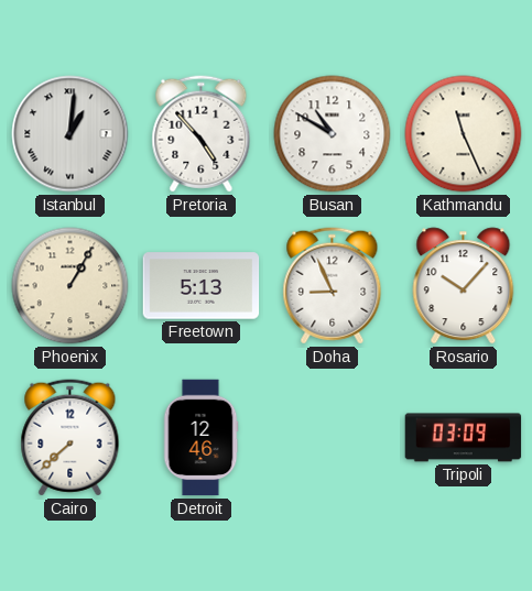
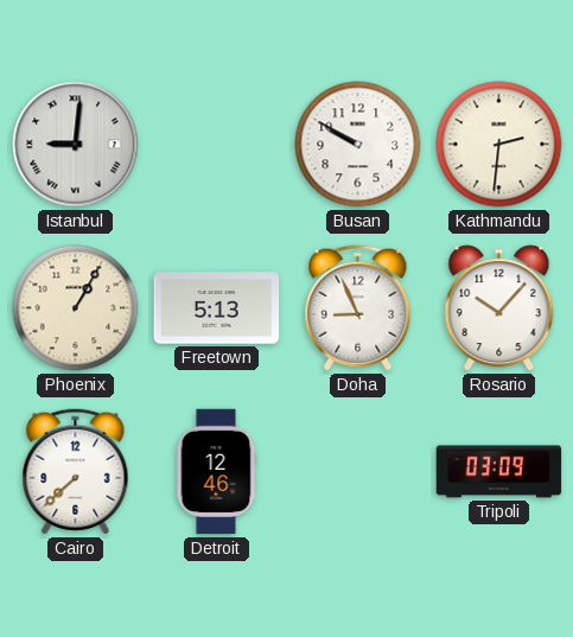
Istanbul: 1:01 -> 9:01 (76, 145)
Pretoria: 4:53 -> none (202, 134)
Busan: 10:50 -> 9:50 (358, 145)
Kathmandu: 11:26 -> 2:31 (499, 145)
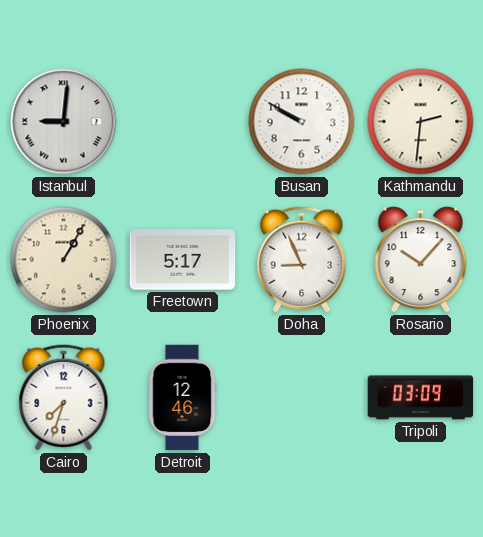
Freetown: 5:13 -> 5:17 (183, 260)
Cairo: 7:38 -> 7:33 (64, 398)
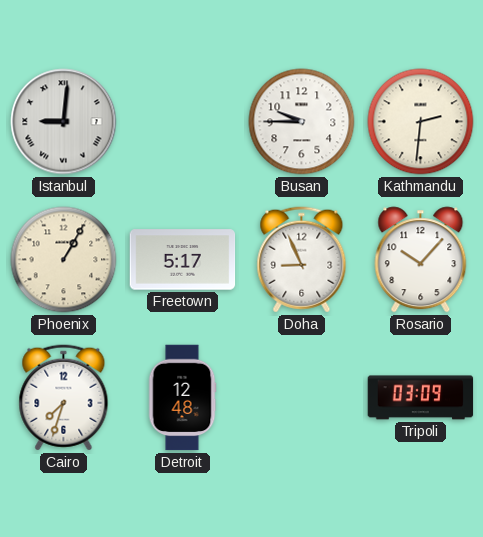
Busan: 9:50 -> 9:45 (302, 122)
Detroit: 12:46 -> 12:48 (182, 398)
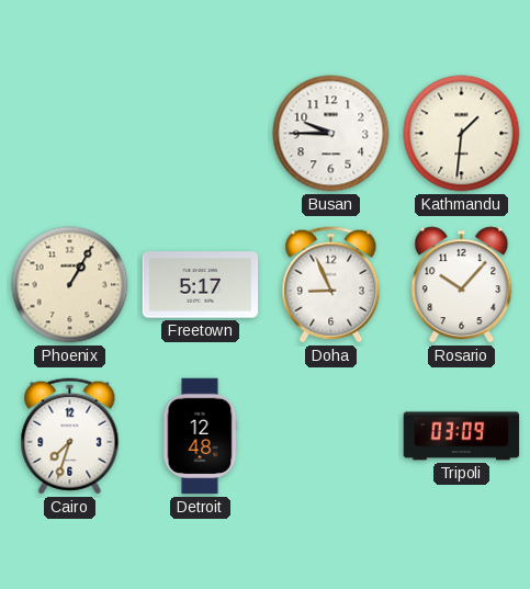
Istanbul: 9:01 -> none (64, 122)
Kathmandu: 2:31 -> 1:31 (462, 134)
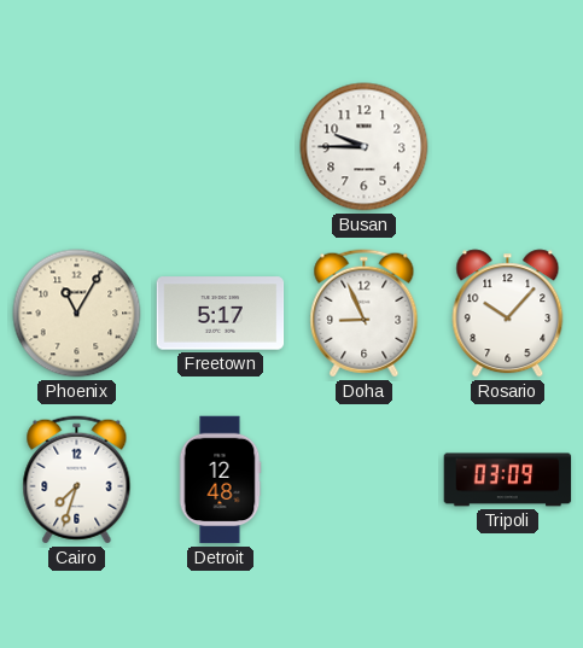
Kathmandu: 1:31 -> none (462, 134)
Phoenix: 1:05 -> 11:05 (77, 314)
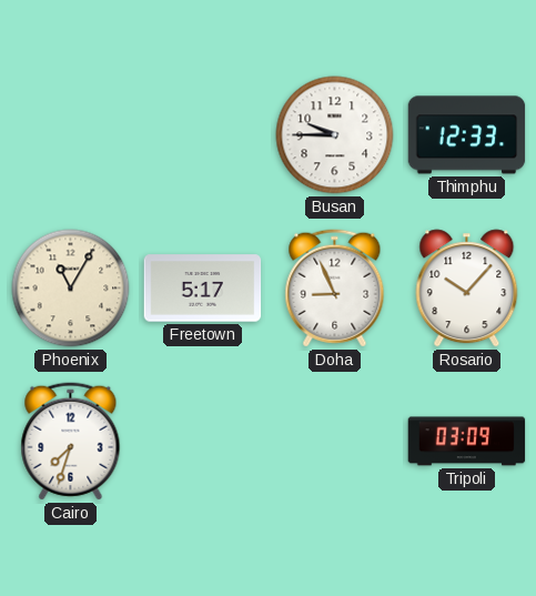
Thimphu: none -> 12:33 (467, 135)
Detroit: 12:48 -> none (220, 480)
